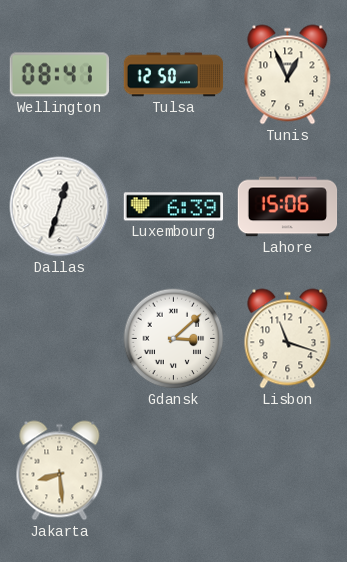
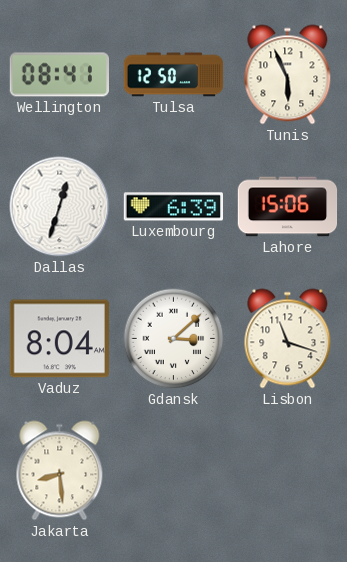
Tunis: 12:56 -> 5:56 (288, 75)
Vaduz: none -> 8:04 (59, 339)
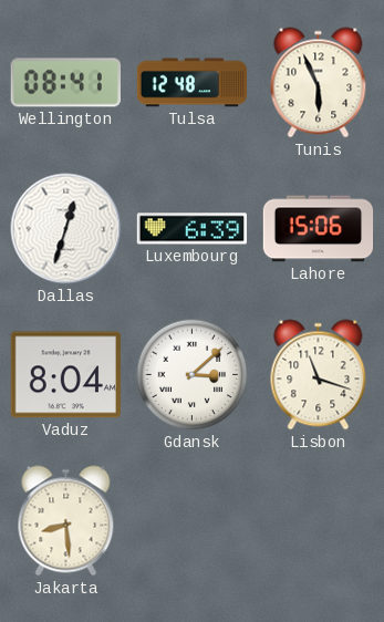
Tulsa: 12:50 -> 12:48 (193, 83)
